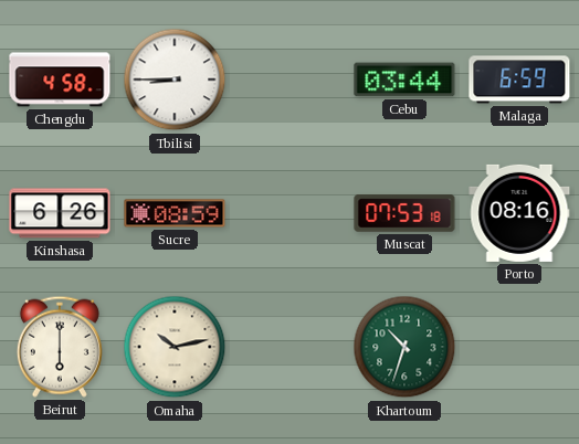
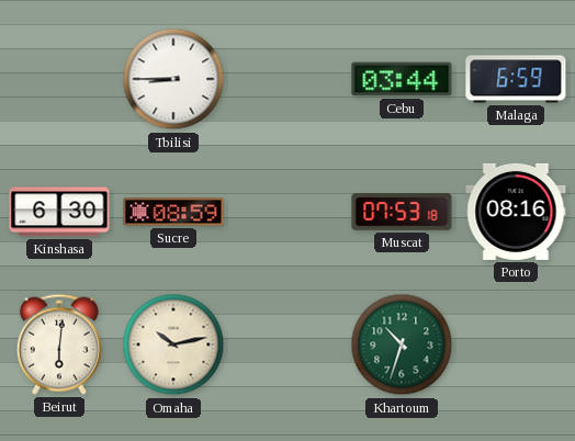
Chengdu: 4:58 -> none (60, 80)
Kinshasa: 6:26 -> 6:30 (59, 212)
Beirut: 6:00 -> 6:01 (59, 344)
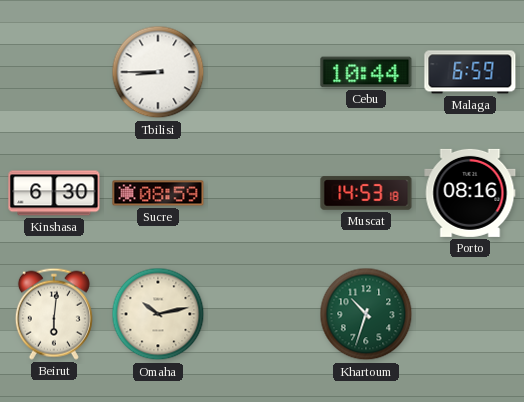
Cebu: 03:44 -> 10:44 (366, 72)
Muscat: 07:53 -> 14:53 (366, 193)
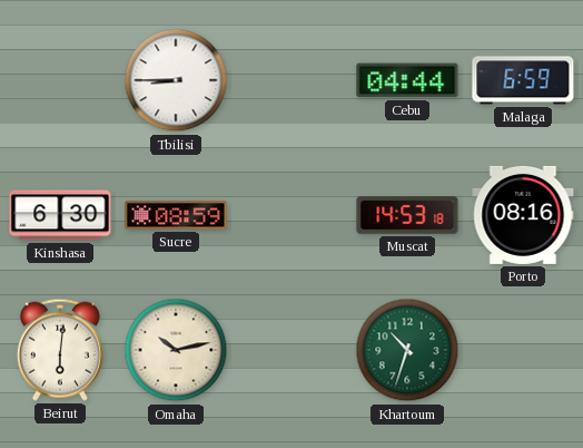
Cebu: 10:44 -> 04:44 (407, 80)
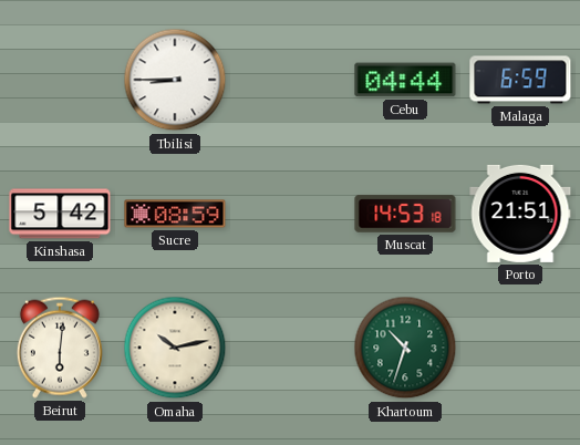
Kinshasa: 6:30 -> 5:42 (60, 214)
Porto: 08:16 -> 21:51 (520, 214)
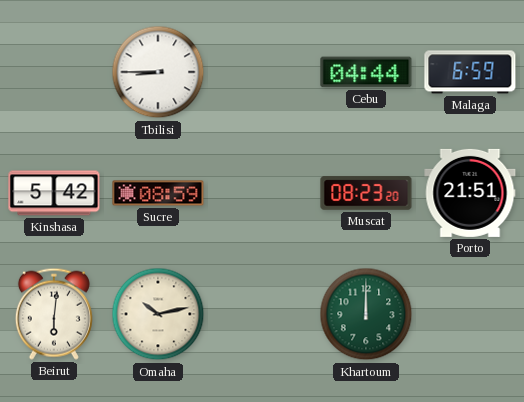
Muscat: 14:53 -> 08:23 (366, 193)
Khartoum: 10:33 -> 12:00 (366, 314)
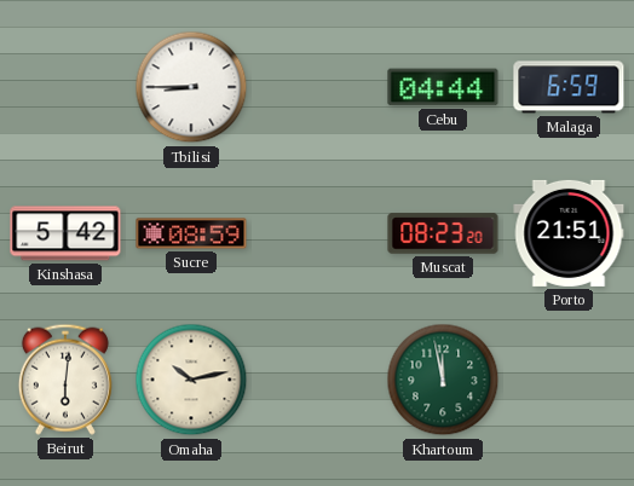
Khartoum: 12:00 -> 11:58 (443, 380)
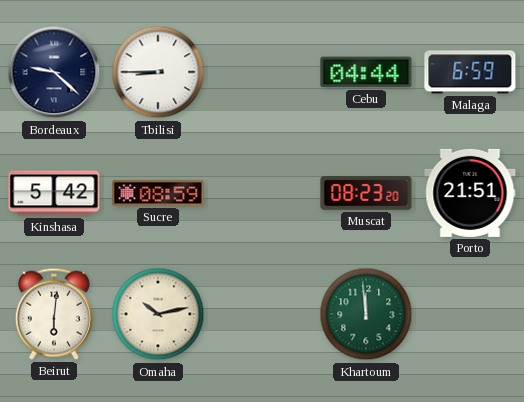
Bordeaux: none -> 9:22 (54, 72)
Khartoum: 11:58 -> 11:59 (366, 314)
